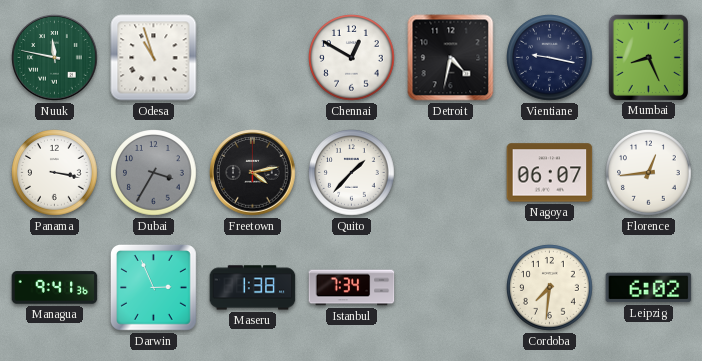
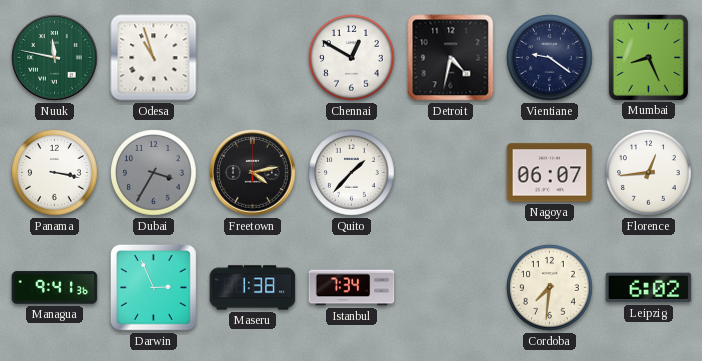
Vientiane: 9:17 -> 9:21 (550, 58)
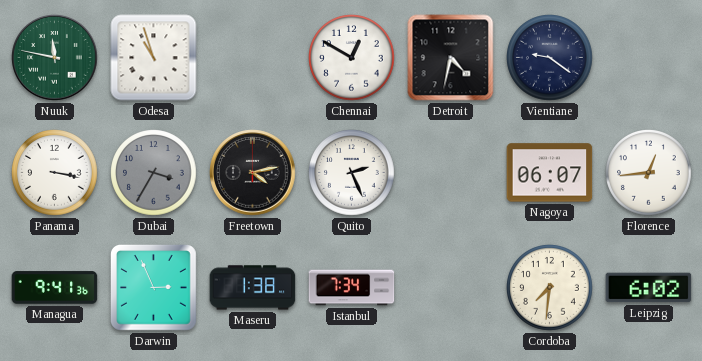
Mumbai: 8:26 -> none (648, 57)
Quito: 1:37 -> 2:26 (352, 173)
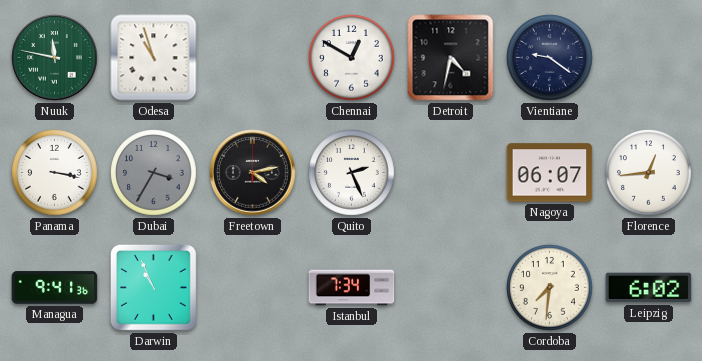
Darwin: 2:56 -> 10:56 (153, 287)
Maseru: 1:38 -> none (253, 288)
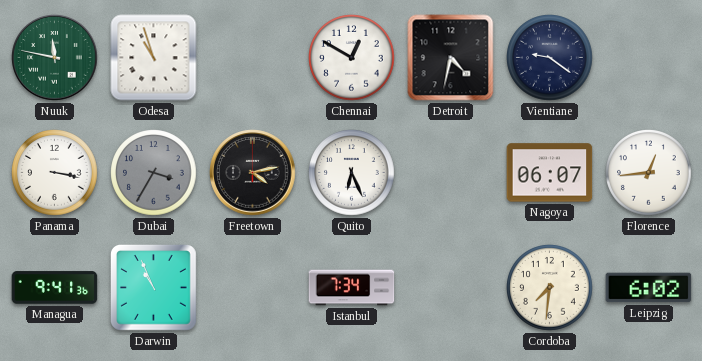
Quito: 2:26 -> 6:26 (352, 173)
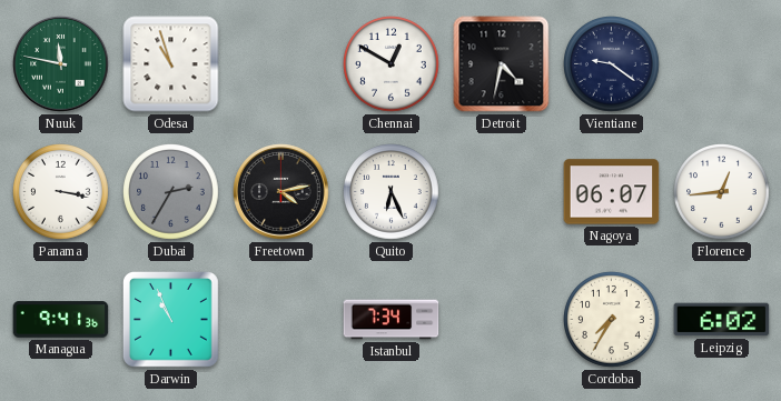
Dubai: 3:35 -> 2:35 (171, 192)
Cordoba: 7:31 -> 7:35 (612, 320)
